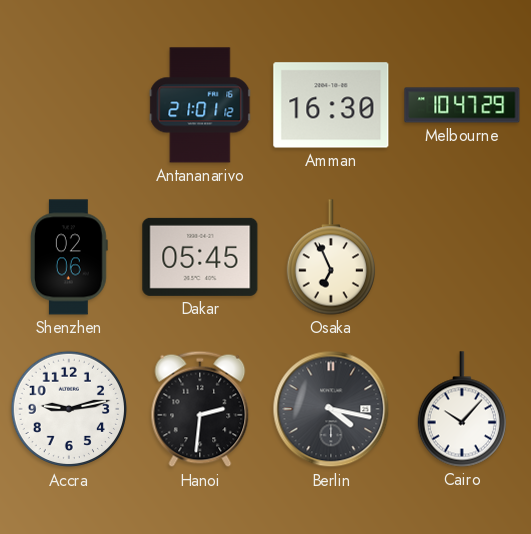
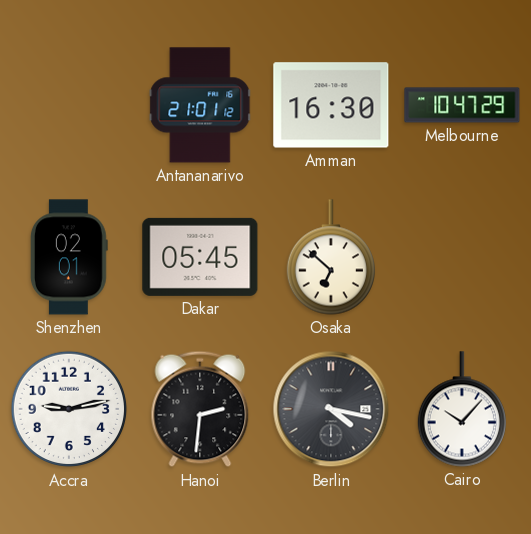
Shenzhen: 02:06 -> 02:01 (69, 257)
Osaka: 6:56 -> 6:52 (330, 257)
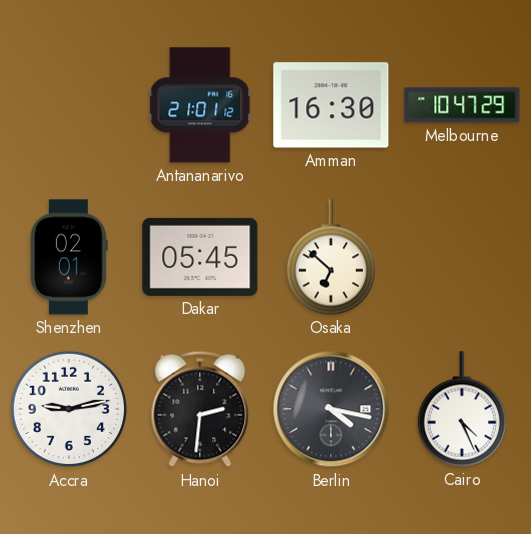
Cairo: 10:07 -> 4:26 (461, 409)
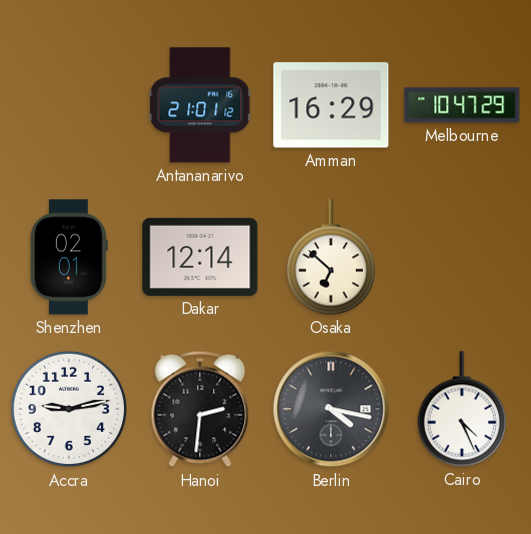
Amman: 16:30 -> 16:29 (331, 105)
Dakar: 05:45 -> 12:14 (200, 257)
